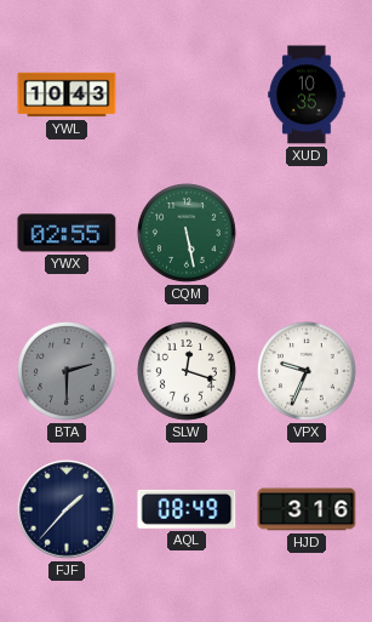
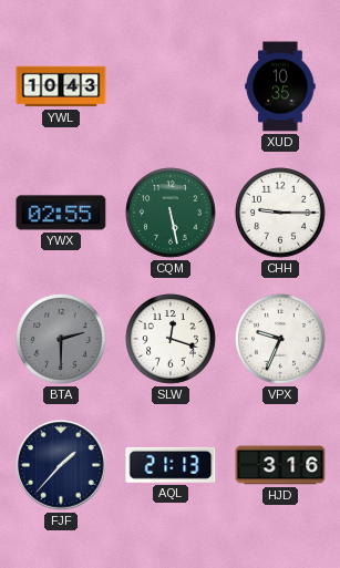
CHH: none -> 9:15 (281, 214)
AQL: 08:49 -> 21:13 (171, 465)
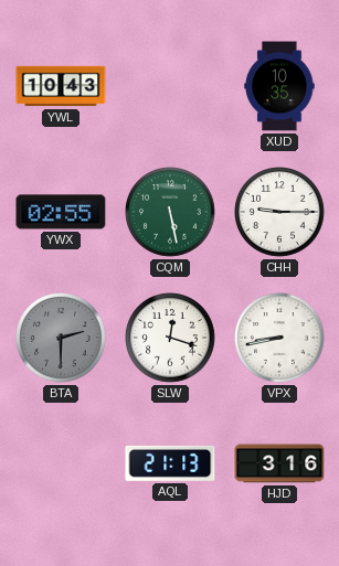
VPX: 9:34 -> 8:43 (280, 339)
FJF: 1:37 -> none (61, 465)
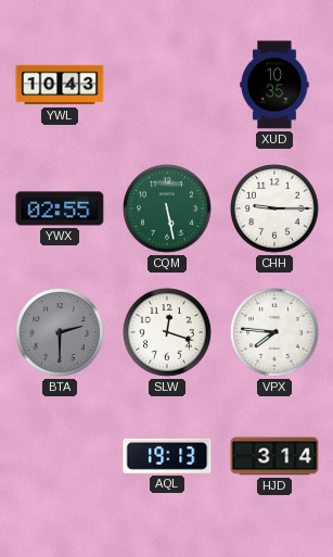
VPX: 8:43 -> 7:46 (276, 333)
AQL: 21:13 -> 19:13 (167, 456)
HJD: 3:16 -> 3:14 (274, 456)
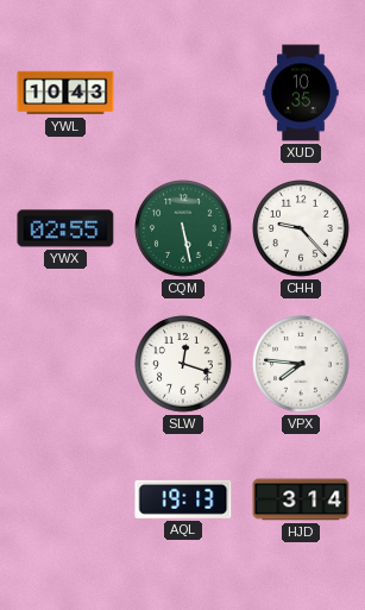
CHH: 9:15 -> 9:23 (302, 229)
BTA: 2:30 -> none (61, 333)
